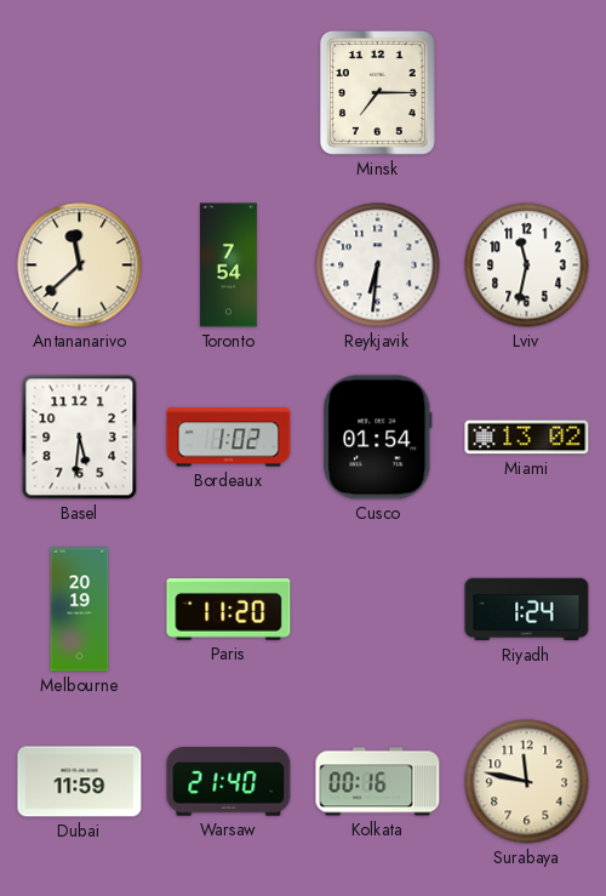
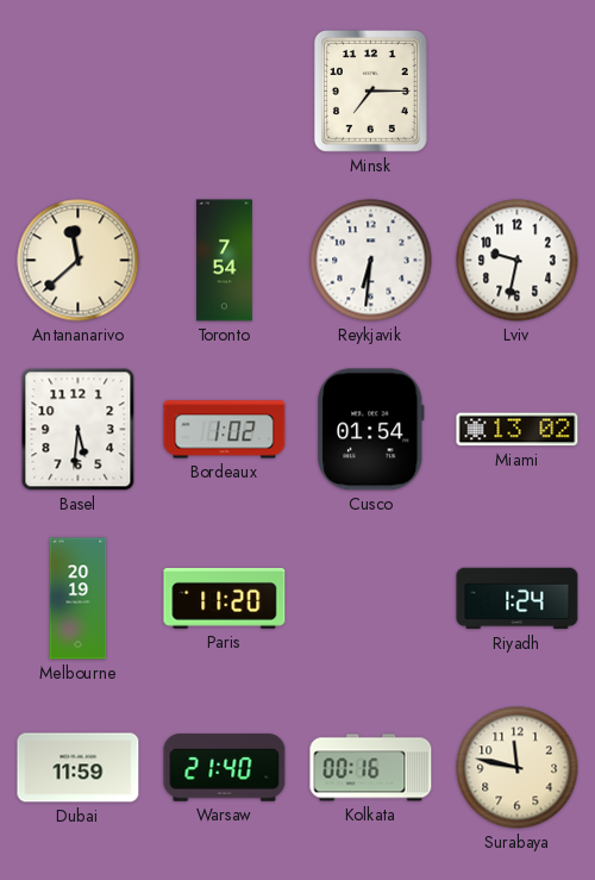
Lviv: 11:32 -> 9:32 (518, 261)
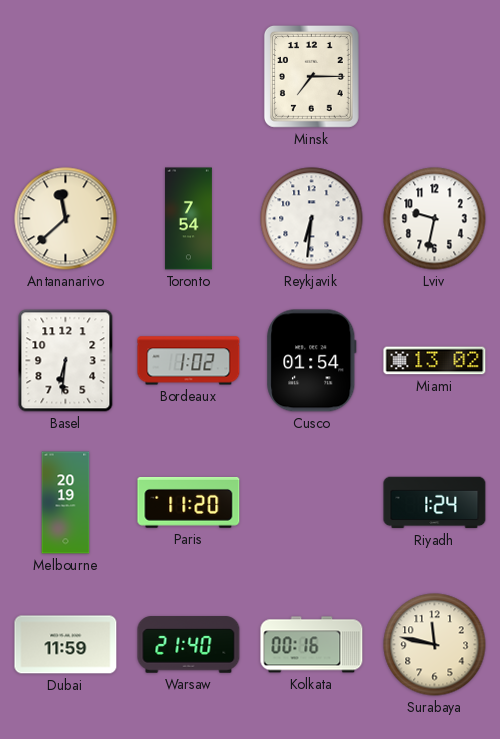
Basel: 5:31 -> 6:31 (66, 361)
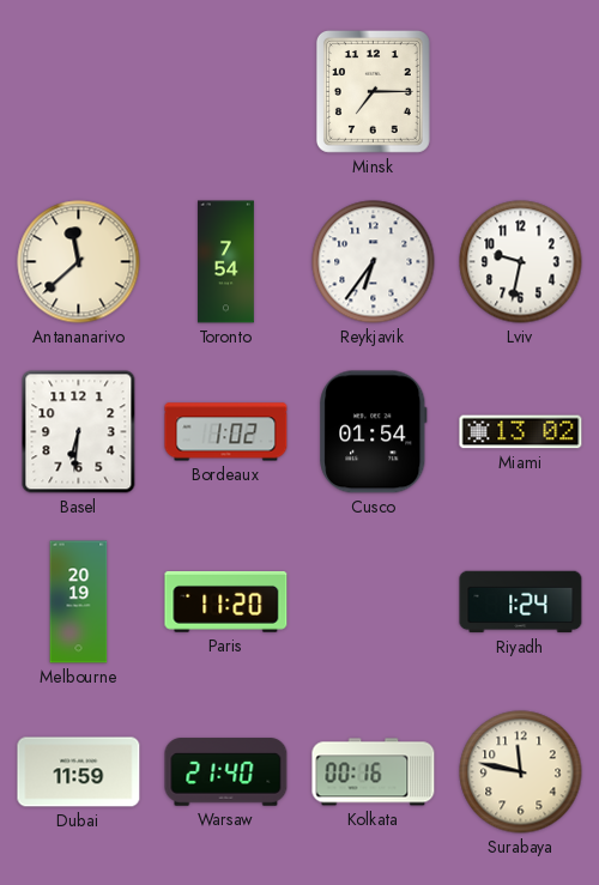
Reykjavik: 6:31 -> 6:36 (374, 262)
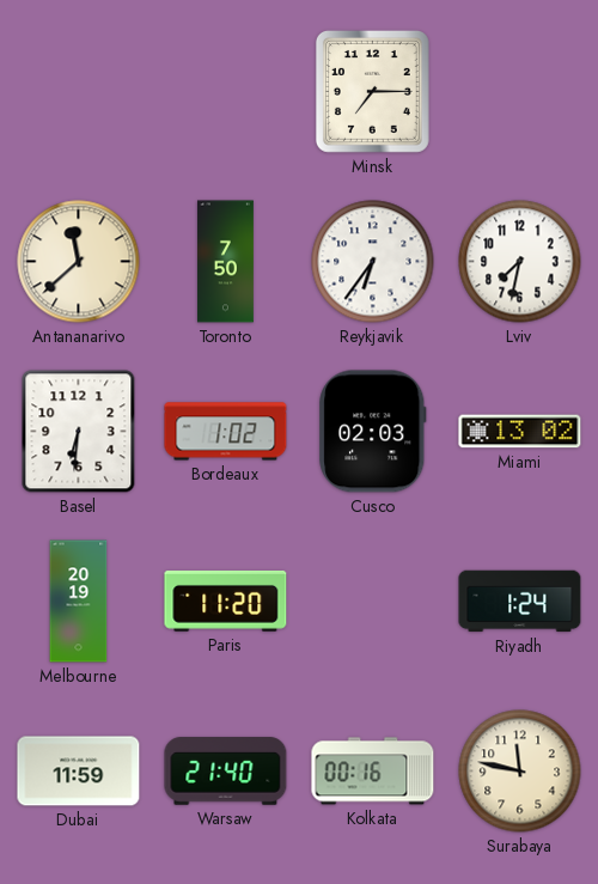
Toronto: 7:54 -> 7:50 (226, 262)
Lviv: 9:32 -> 7:32 (520, 262)
Cusco: 01:54 -> 02:03 (373, 432)
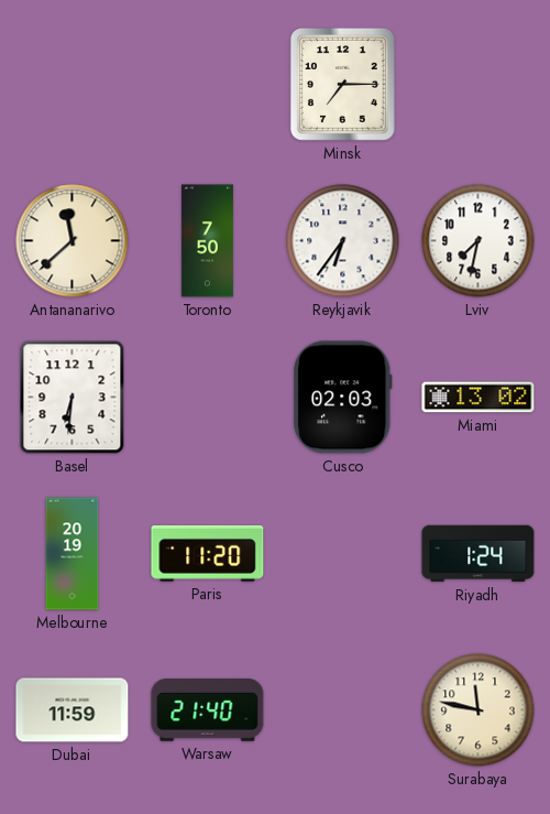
Bordeaux: 1:02 -> none (226, 432)
Kolkata: 00:16 -> none (373, 772)
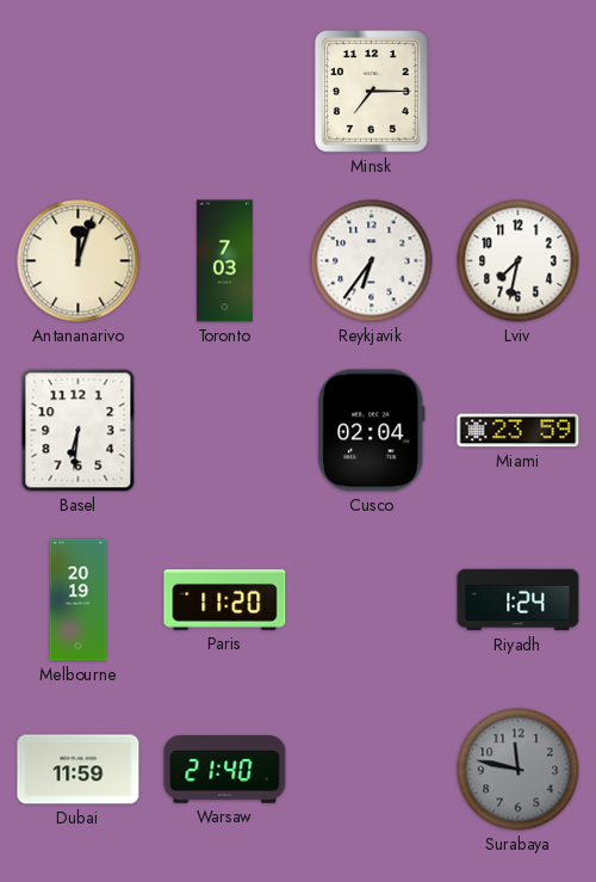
Antananarivo: 11:38 -> 12:03 (79, 261)
Toronto: 7:50 -> 7:03 (225, 261)
Cusco: 02:03 -> 02:04 (372, 431)
Miami: 13:02 -> 23:59 (519, 431)
Surabaya dial: cream -> grey (519, 770)
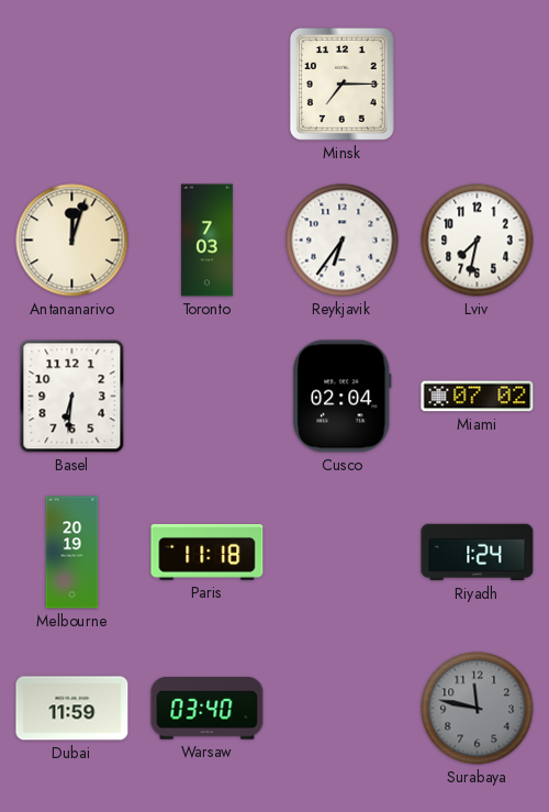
Miami: 23:59 -> 07:02 (478, 397)
Paris: 11:20 -> 11:18 (208, 552)
Warsaw: 21:40 -> 03:40 (208, 709)
